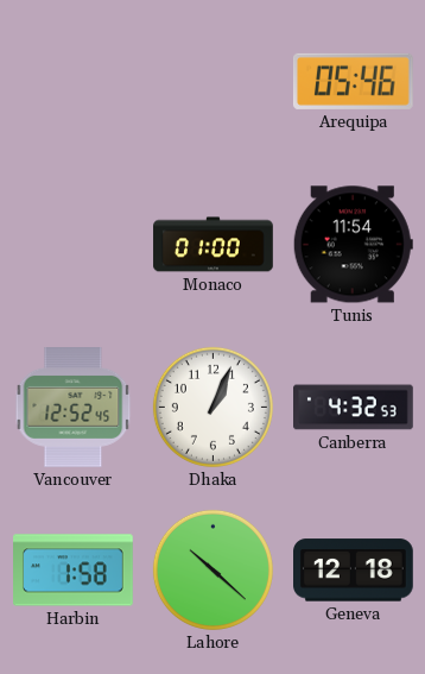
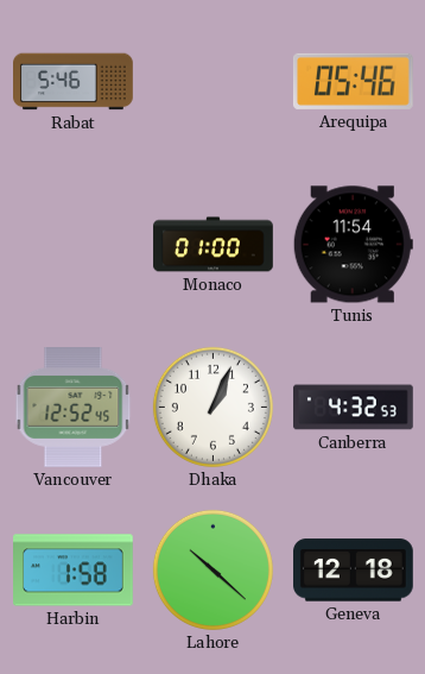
Rabat: none -> 5:46 (74, 82)
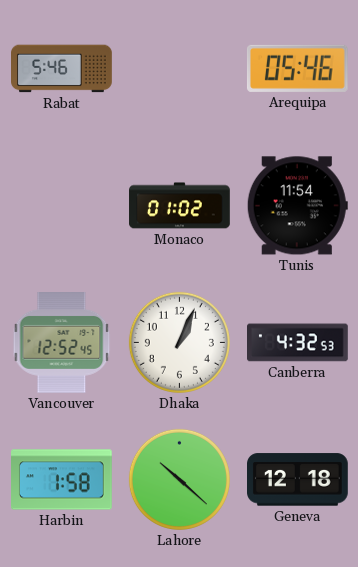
Monaco: 01:00 -> 01:02 (180, 206)
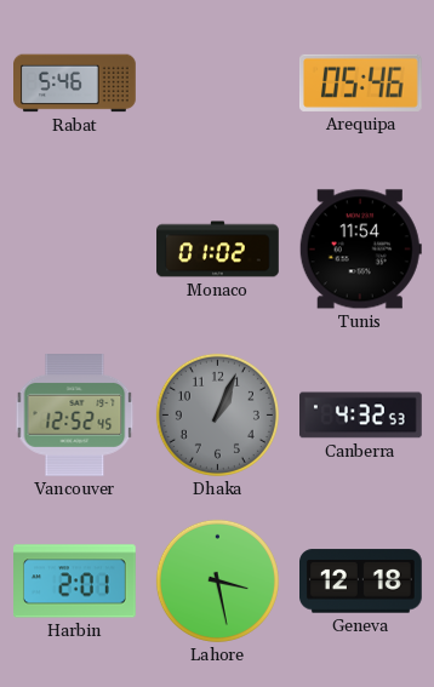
Dhaka dial: white -> grey (217, 414)
Harbin: 1:58 -> 2:01 (75, 582)
Lahore: 10:22 -> 3:28 (217, 580)
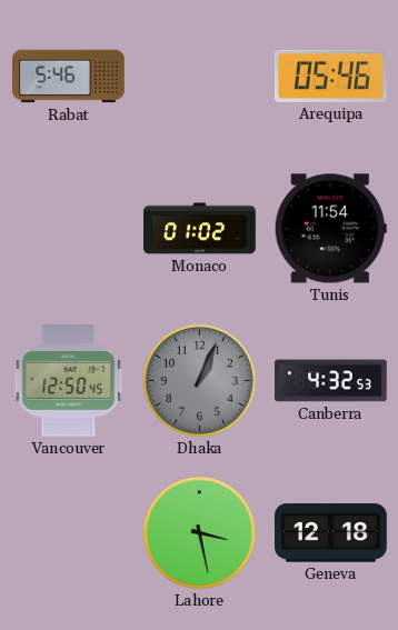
Vancouver: 12:52 -> 12:50 (69, 381)
Harbin: 2:01 -> none (75, 582)
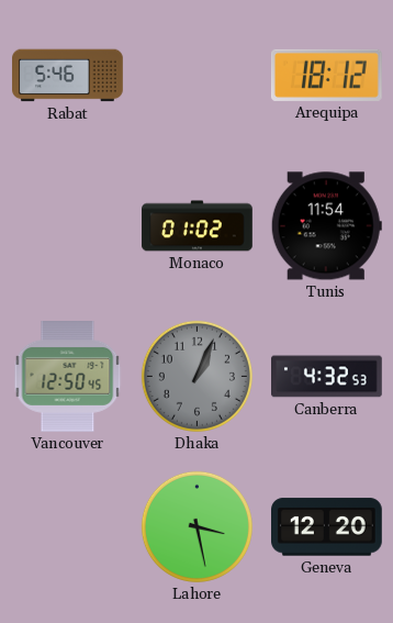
Arequipa: 05:46 -> 18:12 (326, 75)
Geneva: 12:18 -> 12:20 (327, 527)
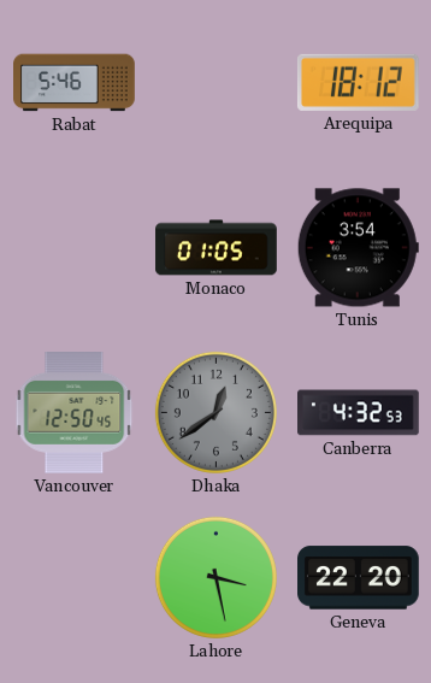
Monaco: 01:02 -> 01:05 (217, 248)
Tunis: 11:54 -> 3:54 (358, 248)
Dhaka: 1:04 -> 12:39 (215, 412)
Geneva: 12:20 -> 22:20 (359, 578)
